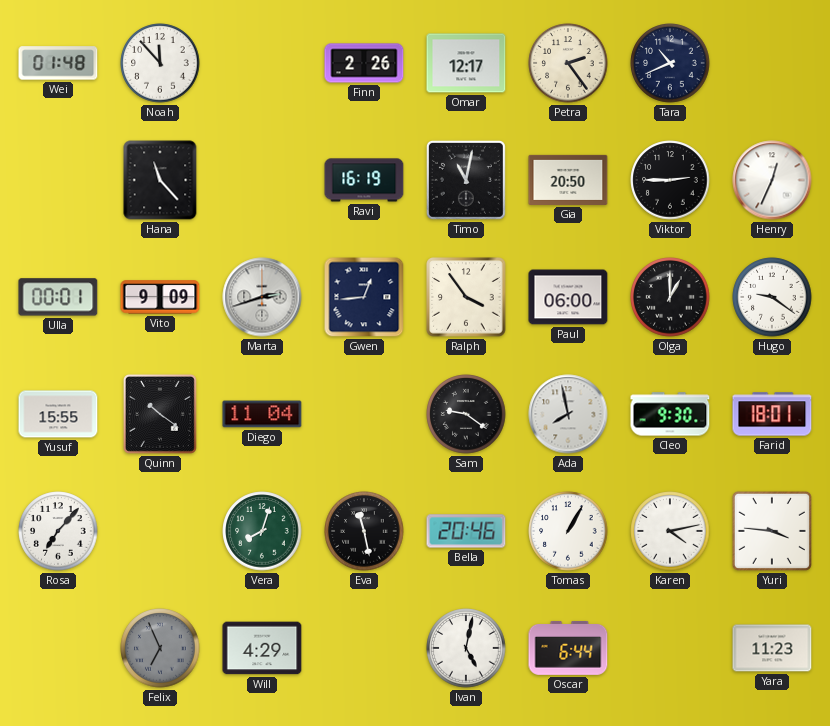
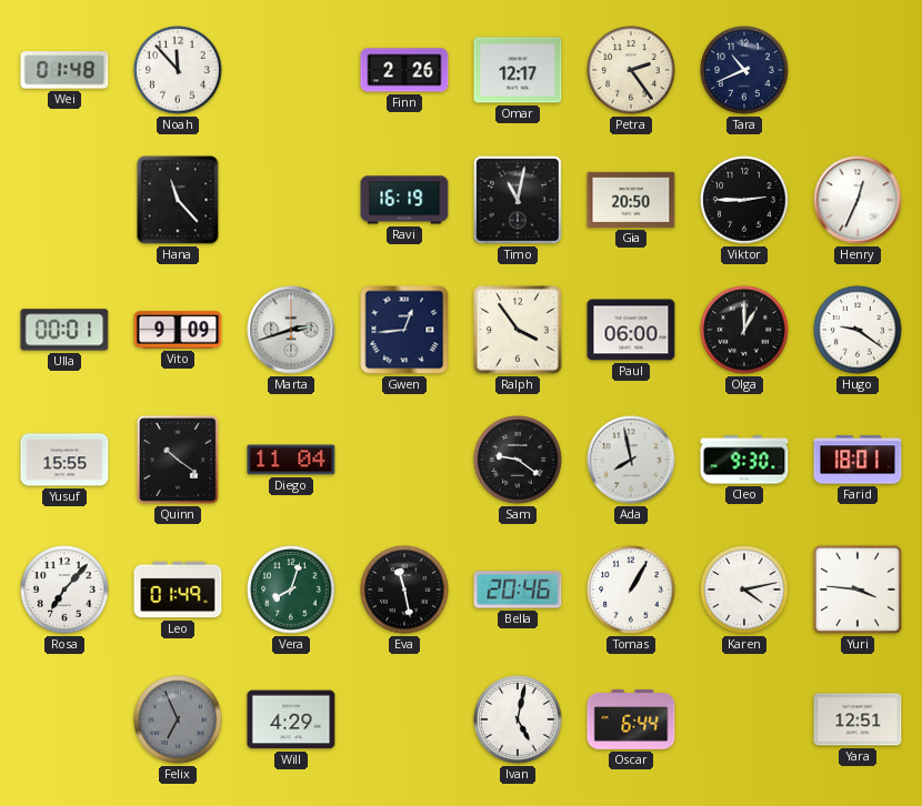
Leo: none -> 01:49 (178, 590)
Yara: 11:23 -> 12:51 (858, 719)
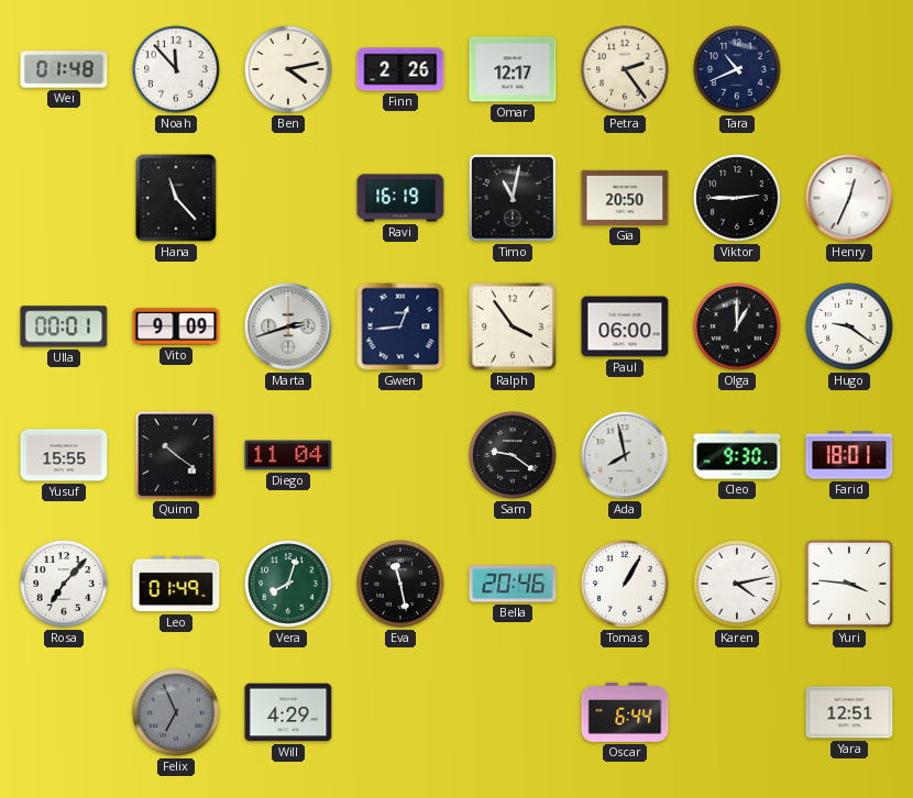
Ben: none -> 4:13 (288, 69)
Ivan: 5:02 -> none (518, 719)
